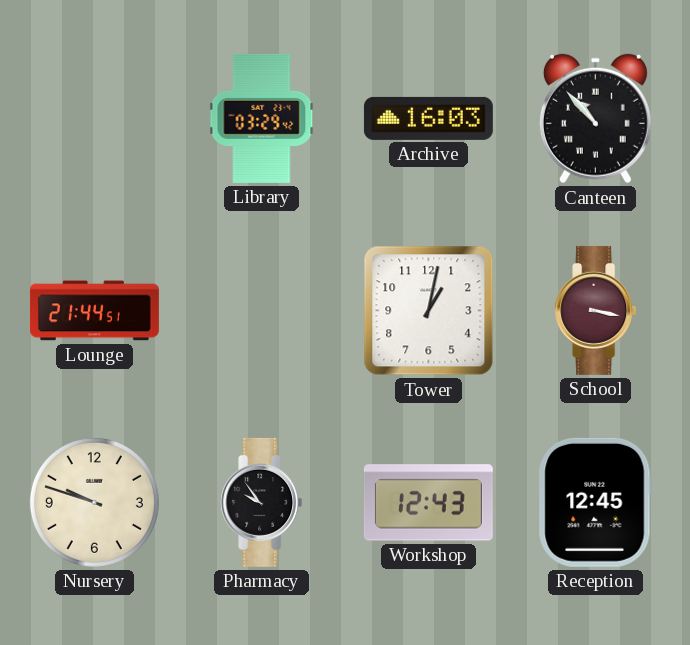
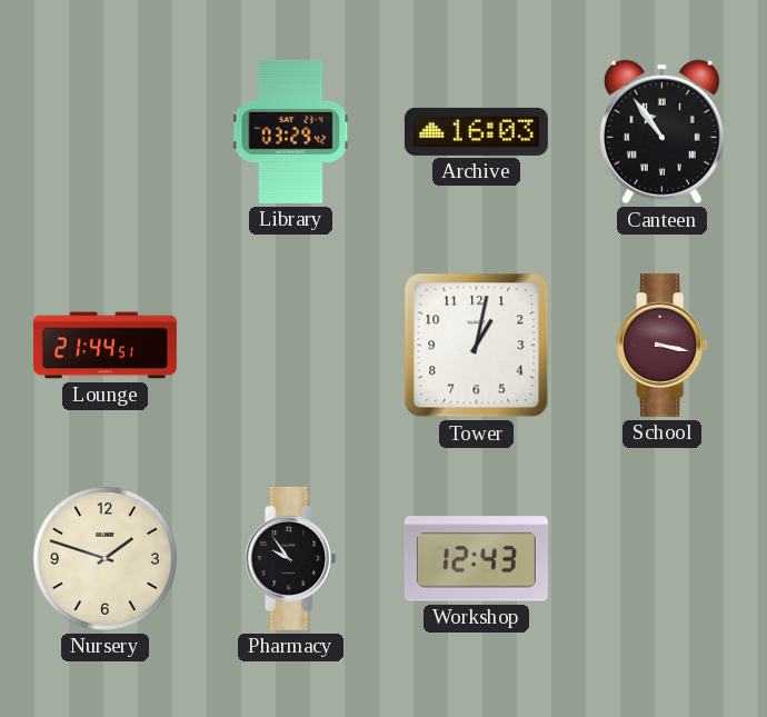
Canteen: 10:53 -> 10:54 (661, 132)
Nursery: 9:48 -> 1:48 (104, 558)
Reception: 12:45 -> none (595, 502)
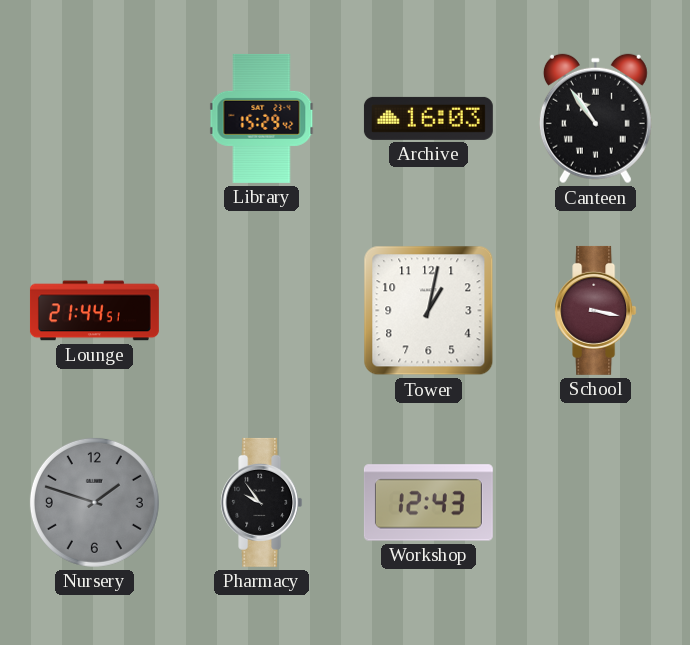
Library: 03:29 -> 15:29 (262, 118)
Nursery dial: cream -> grey (94, 502)
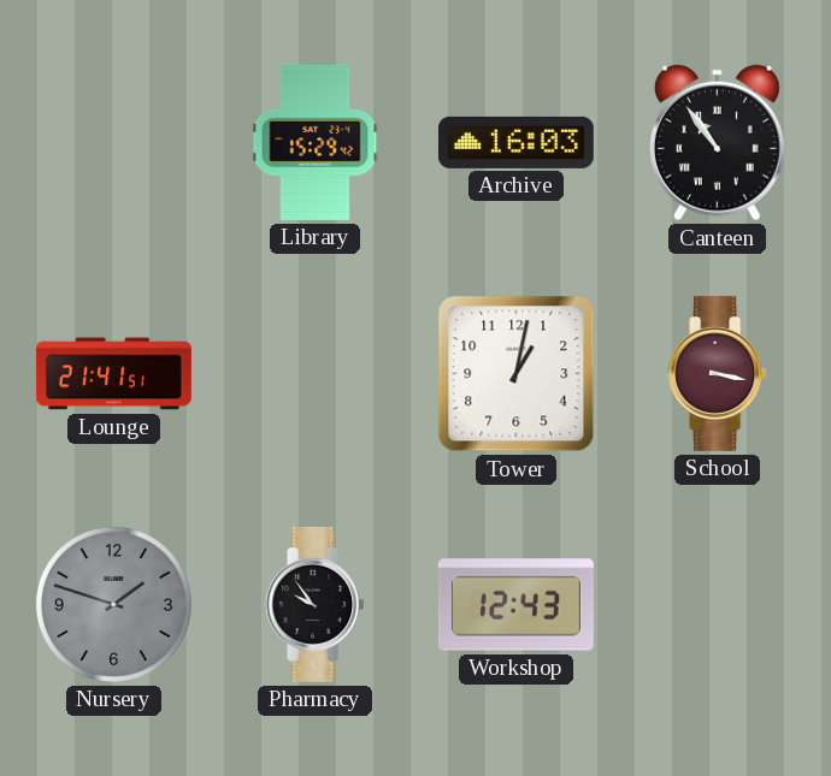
Lounge: 21:44 -> 21:41 (113, 374)
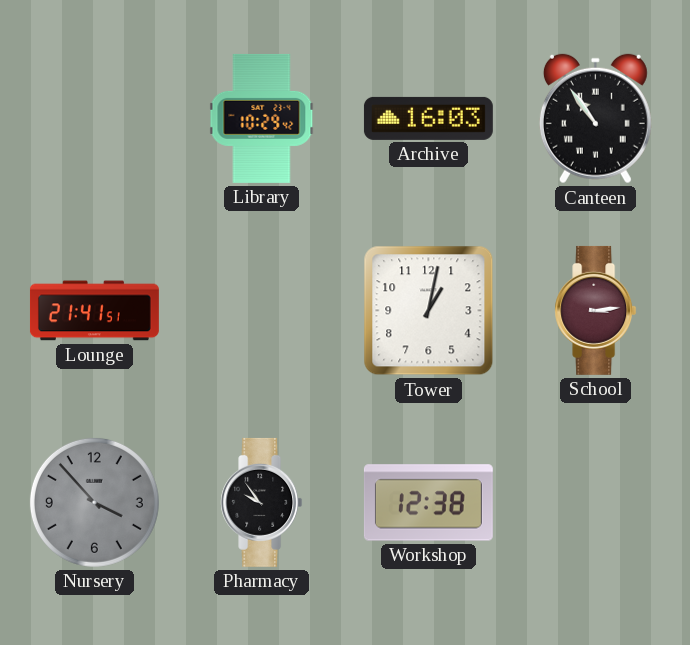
Library: 15:29 -> 10:29 (262, 118)
School: 3:17 -> 3:14 (596, 310)
Nursery: 1:48 -> 3:53 (94, 502)
Workshop: 12:43 -> 12:38 (428, 503)
